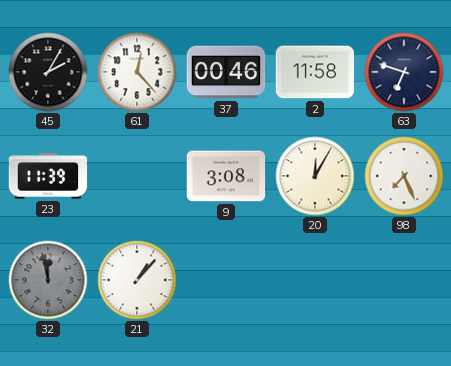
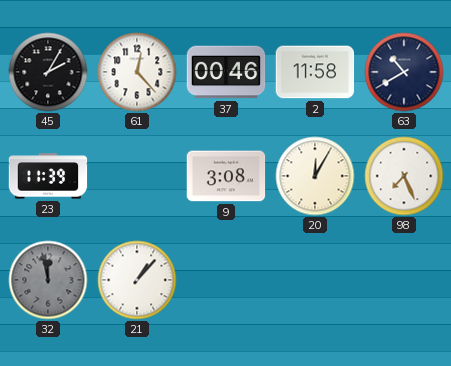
63: 6:48 -> 10:40 (404, 72)
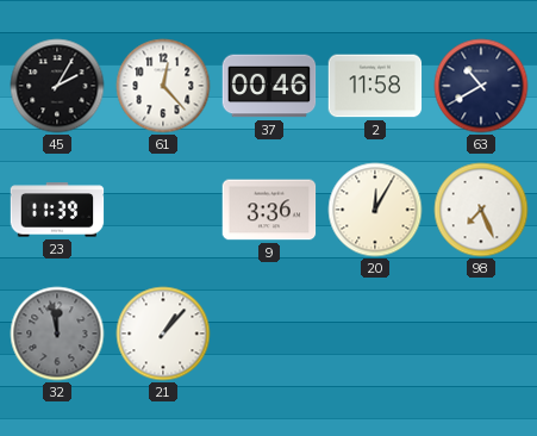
9: 3:08 -> 3:36 (269, 210)
